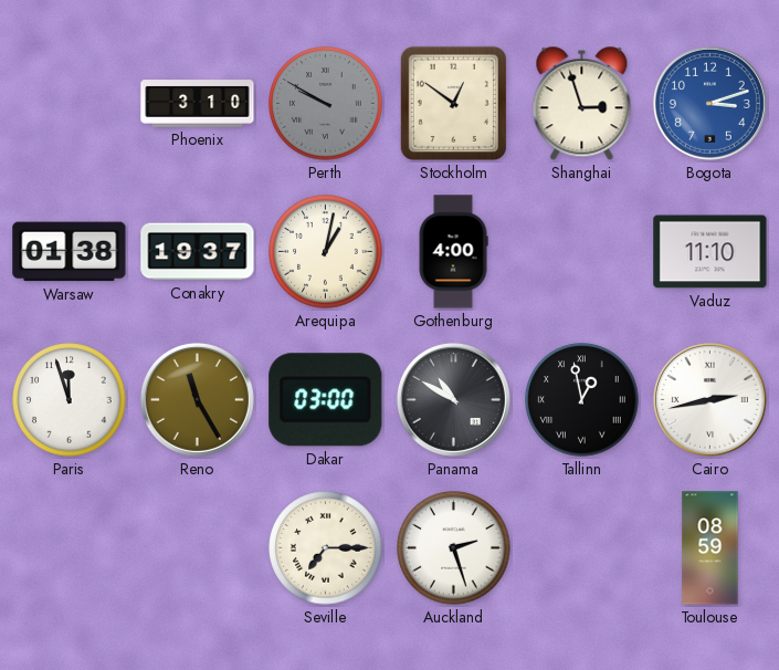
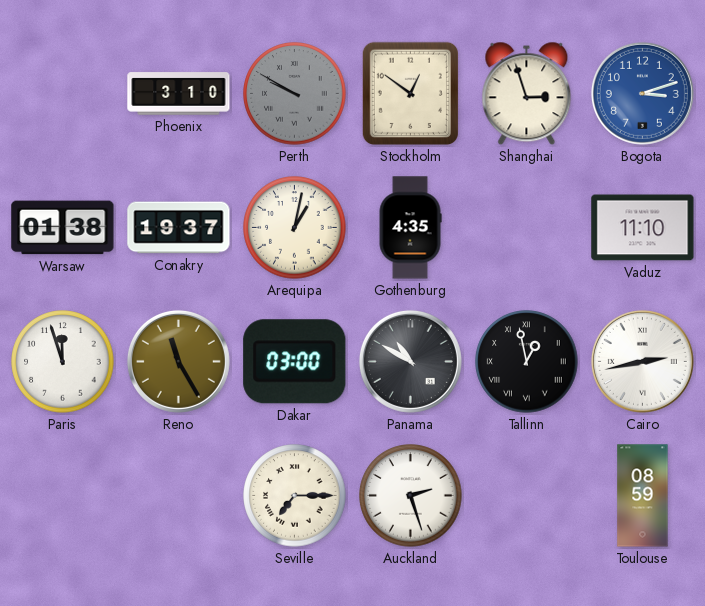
Gothenburg: 4:00 -> 4:35 (410, 228)
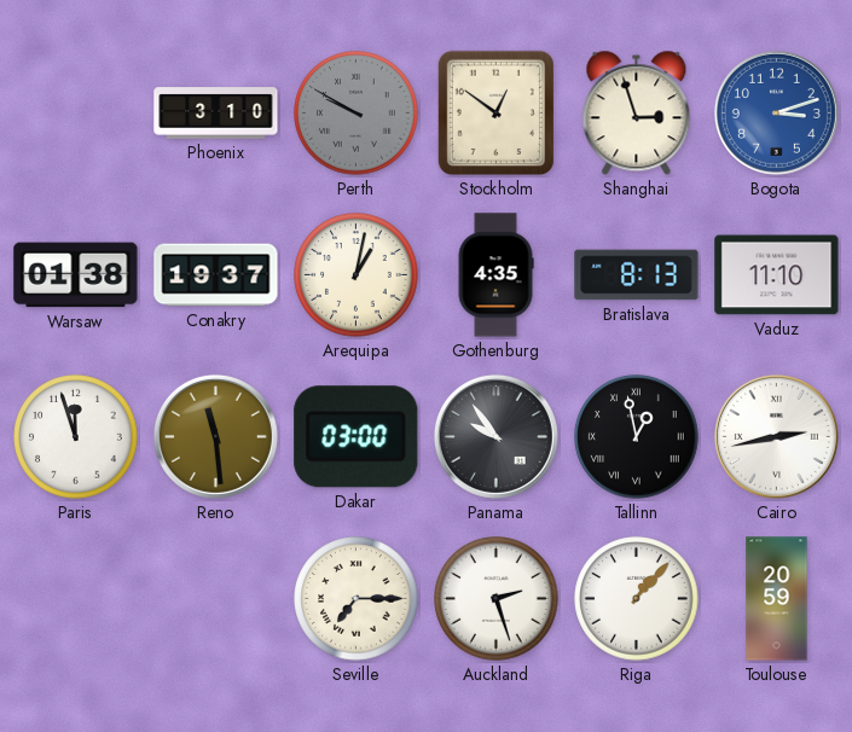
Bratislava: none -> 8:13 (637, 275)
Reno: 11:25 -> 11:29 (215, 436)
Panama: 10:50 -> 9:54 (495, 436)
Riga: none -> 1:07 (637, 599)
Toulouse: 08:59 -> 20:59 (777, 599)
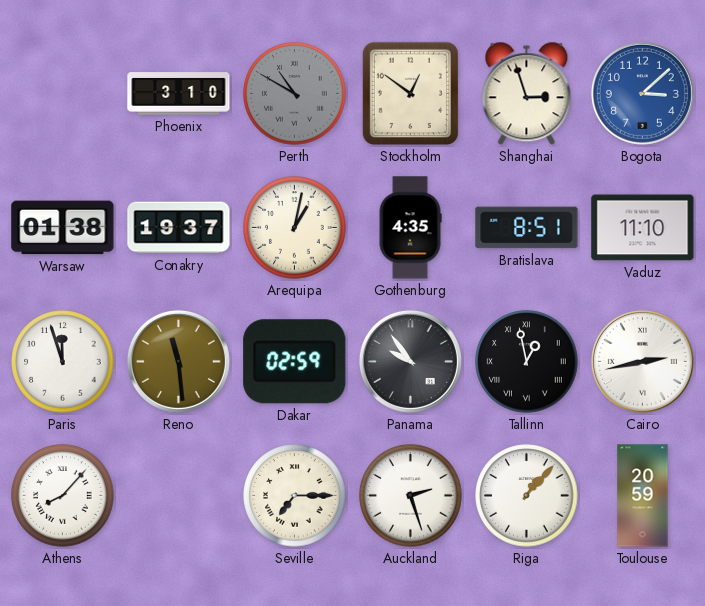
Perth: 9:50 -> 10:50 (295, 94)
Bogota: 3:12 -> 3:08 (642, 93)
Bratislava: 8:13 -> 8:51 (527, 228)
Dakar: 03:00 -> 02:59 (295, 362)
Athens: none -> 8:07 (63, 496)
